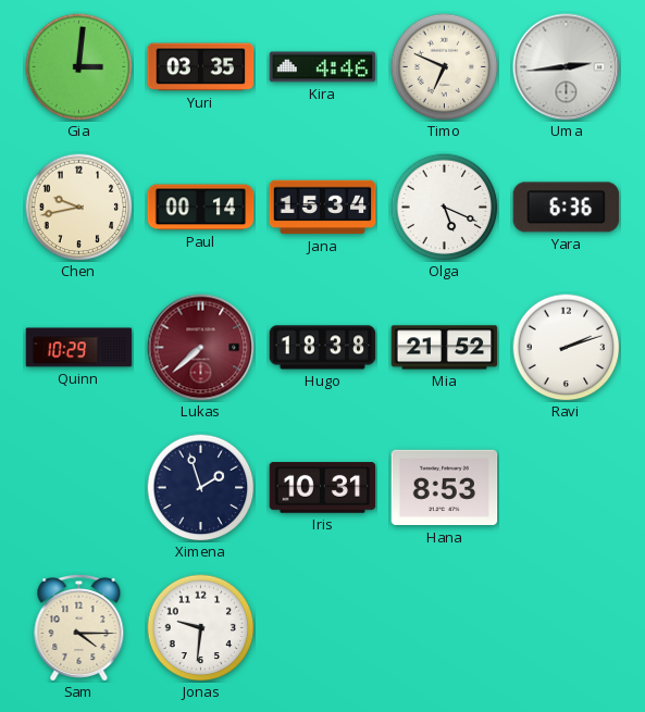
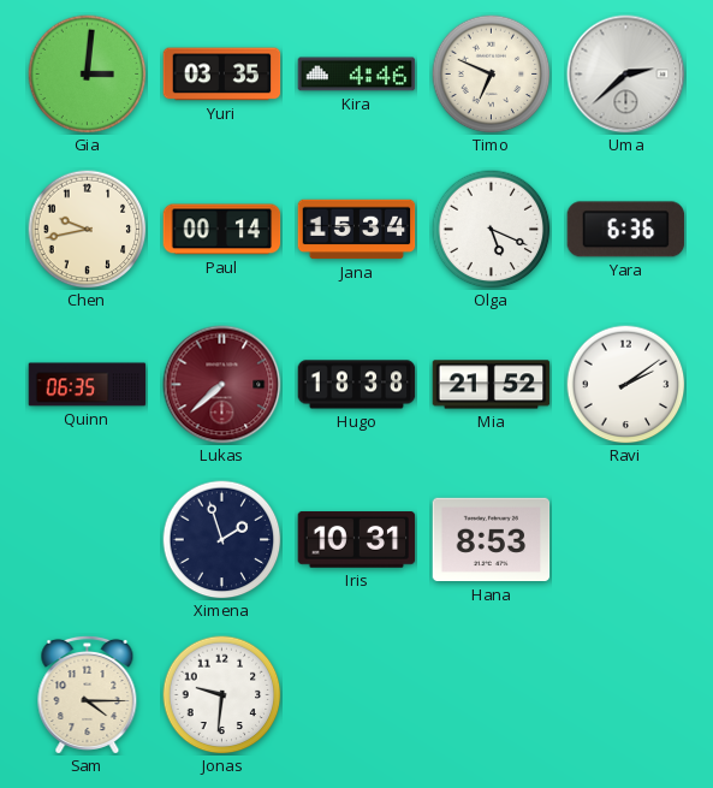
Uma: 2:44 -> 2:38 (626, 75)
Quinn: 10:29 -> 06:35 (88, 385)
Ravi: 2:12 -> 2:09 (626, 385)
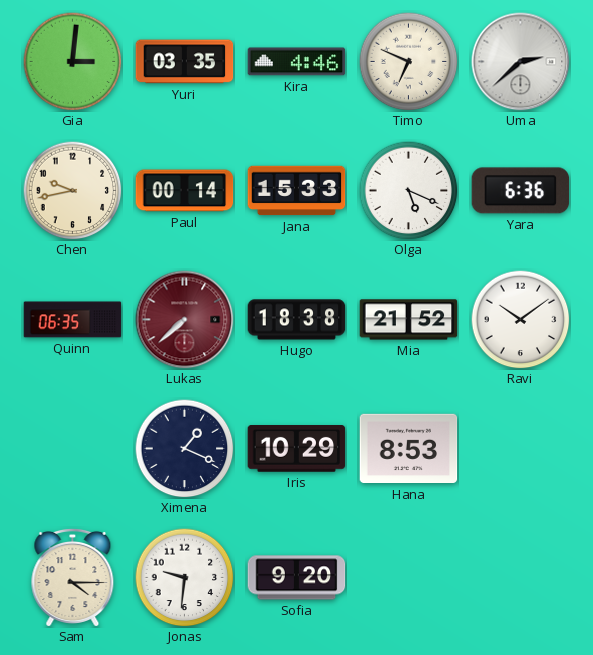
Jana: 15:34 -> 15:33 (297, 191)
Ravi: 2:09 -> 10:09 (521, 320)
Ximena: 1:57 -> 1:19 (185, 449)
Iris: 10:31 -> 10:29 (297, 449)
Sofia: none -> 9:20 (297, 578)
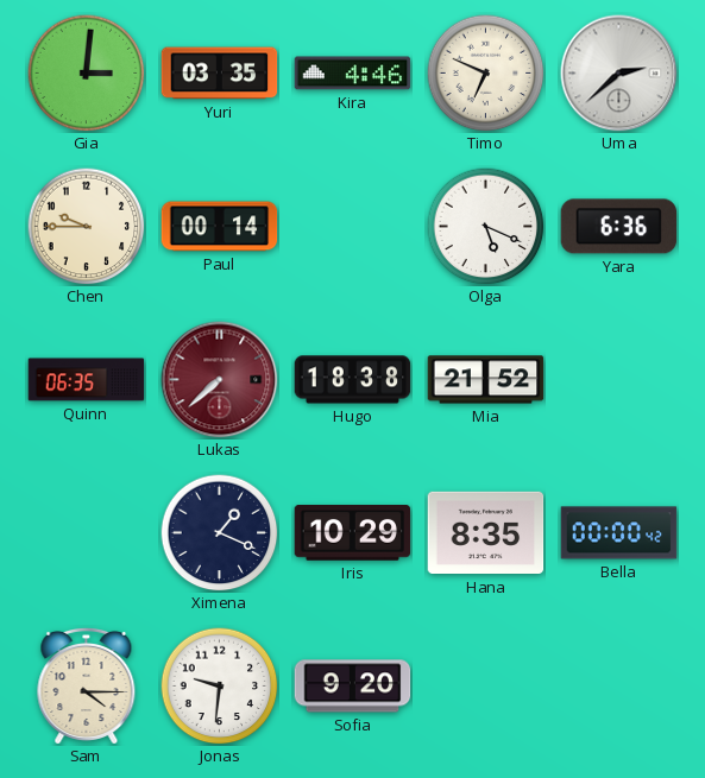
Chen: 9:43 -> 9:45 (87, 227)
Jana: 15:33 -> none (297, 191)
Ravi: 10:09 -> none (521, 320)
Hana: 8:53 -> 8:35 (486, 533)
Bella: none -> 00:00 (619, 533)
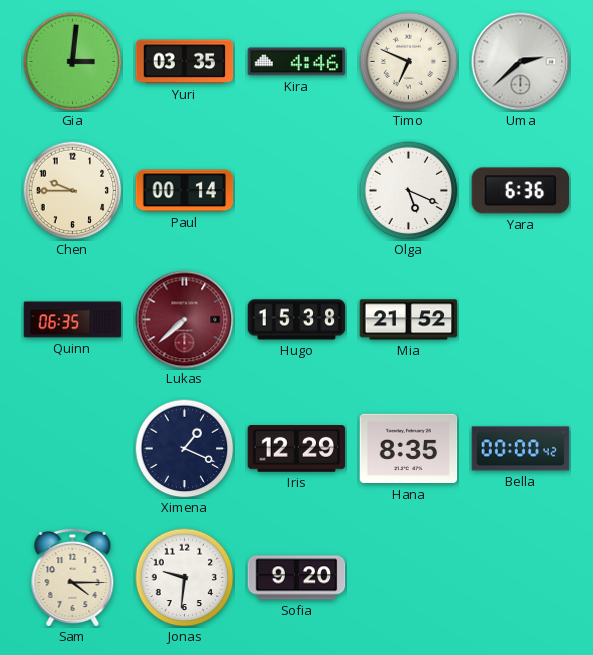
Hugo: 18:38 -> 15:38 (297, 320)
Iris: 10:29 -> 12:29 (297, 449)
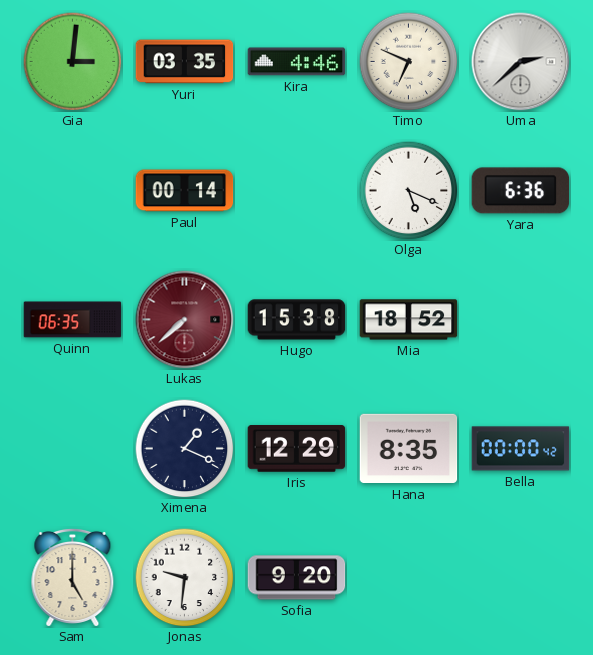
Chen: 9:45 -> none (73, 191)
Mia: 21:52 -> 18:52 (409, 320)
Sam: 4:15 -> 5:00 (73, 577)
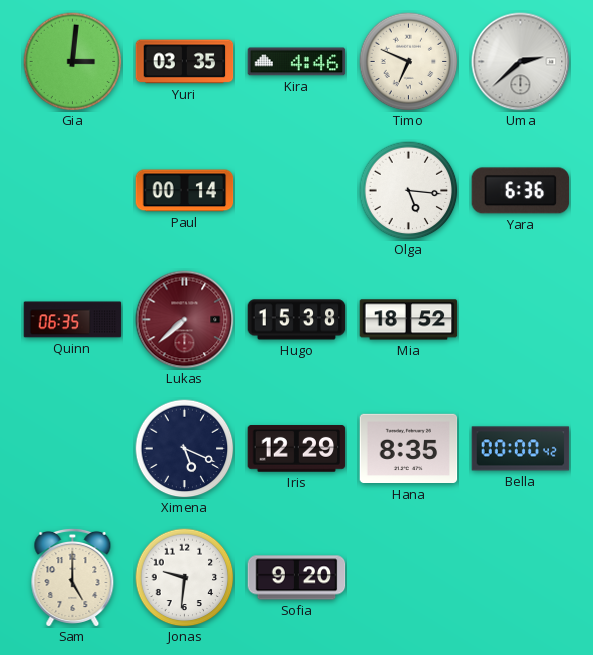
Olga: 5:19 -> 5:16 (409, 191)
Ximena: 1:19 -> 5:19 (185, 449)
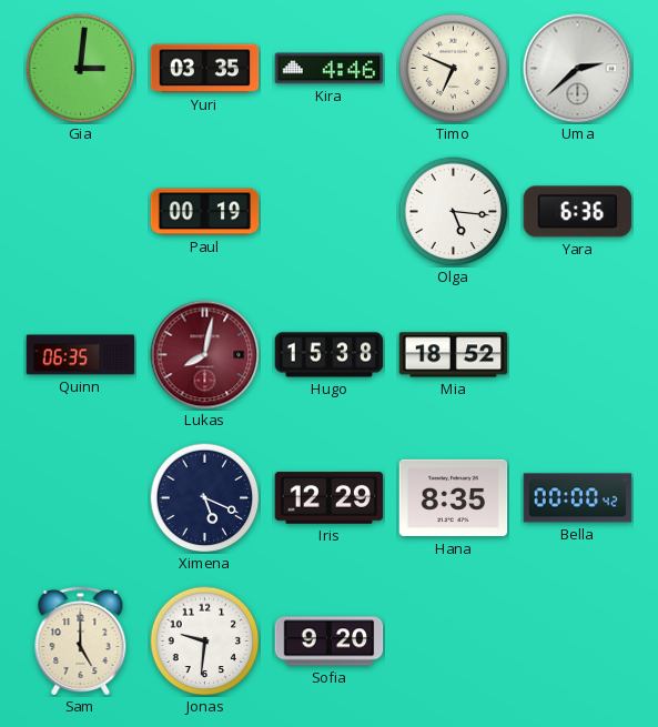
Paul: 00:14 -> 00:19 (205, 212)
Lukas: 7:38 -> 8:02 (205, 355)
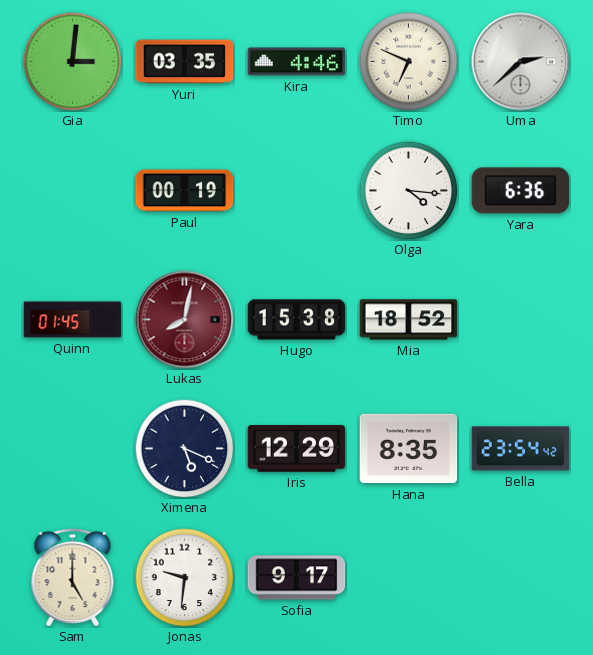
Olga: 5:16 -> 4:16 (409, 191)
Quinn: 06:35 -> 01:45 (73, 320)
Bella: 00:00 -> 23:54 (521, 449)
Sofia: 9:20 -> 9:17 (297, 578)
